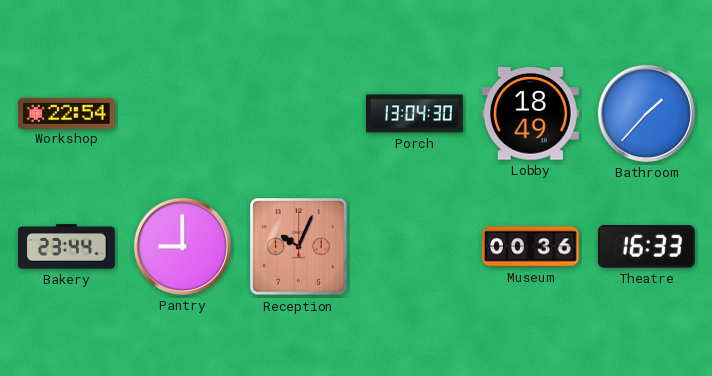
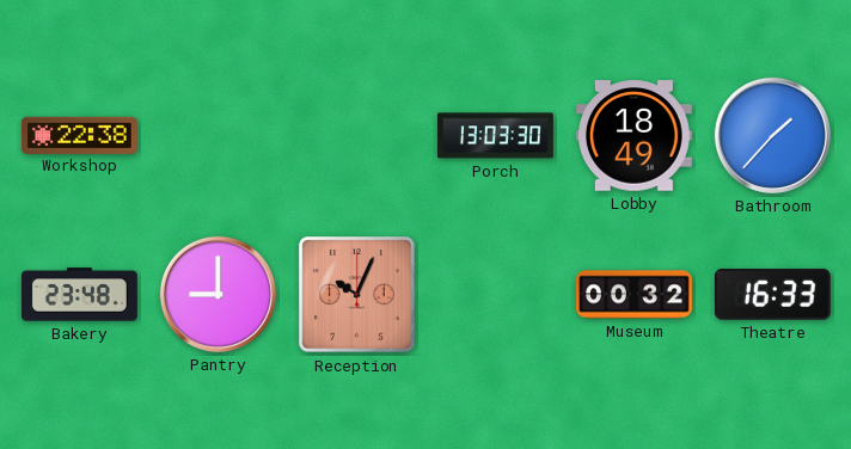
Workshop: 22:54 -> 22:38 (79, 135)
Porch: 13:04 -> 13:03 (495, 136)
Bakery: 23:44 -> 23:48 (79, 295)
Museum: 00:36 -> 00:32 (635, 295)
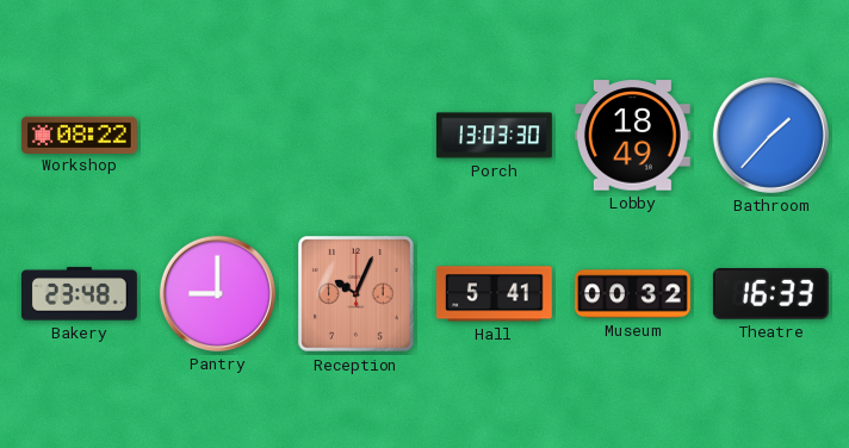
Workshop: 22:38 -> 08:22 (79, 135)
Hall: none -> 5:41 (494, 294)
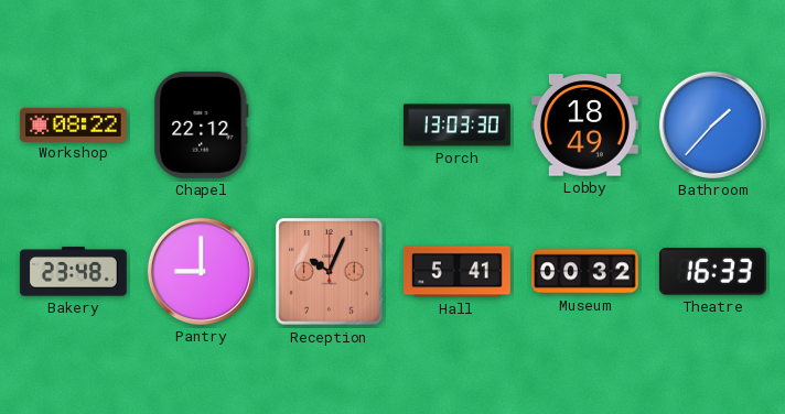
Chapel: none -> 22:12 (202, 124)
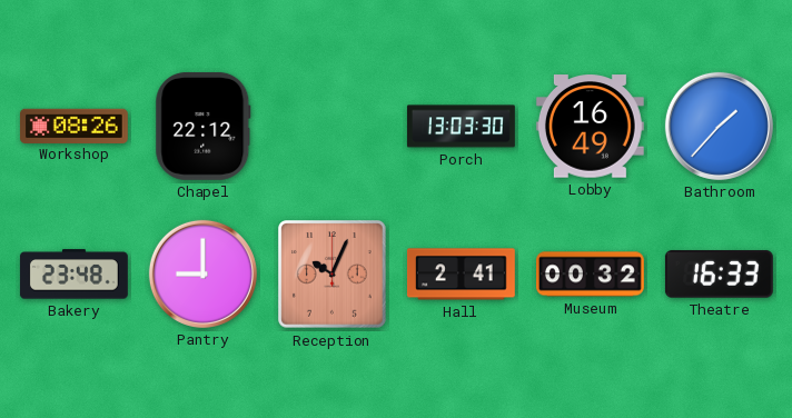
Workshop: 08:22 -> 08:26 (73, 126)
Lobby: 18:49 -> 16:49 (590, 127)
Hall: 5:41 -> 2:41 (461, 275)
